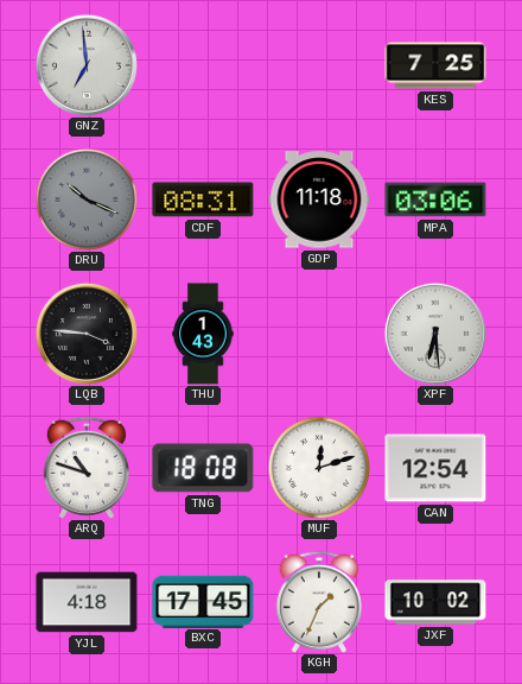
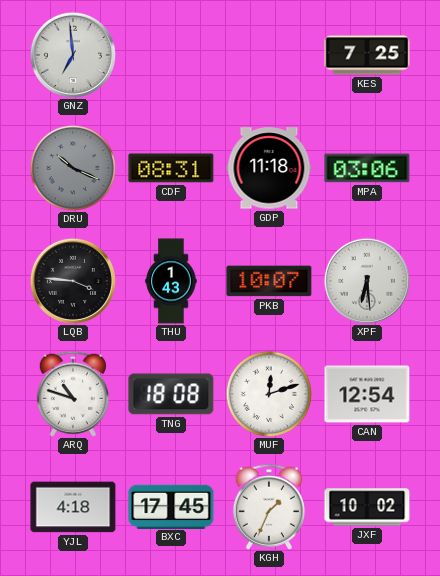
PKB: none -> 10:07 (269, 281)
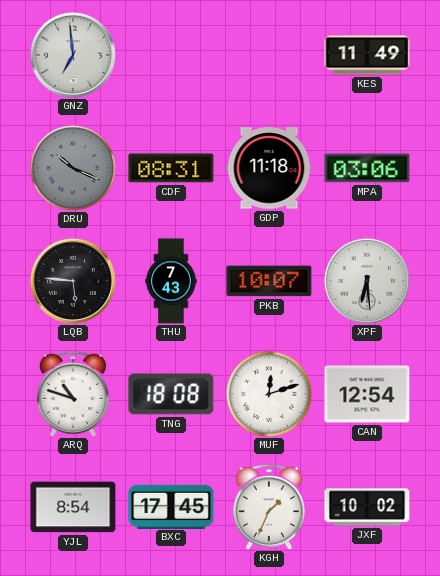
KES: 7:25 -> 11:49 (367, 55)
LQB: 3:46 -> 5:46 (73, 281)
THU: 1:43 -> 7:43 (171, 281)
YJL: 4:18 -> 8:54 (73, 507)
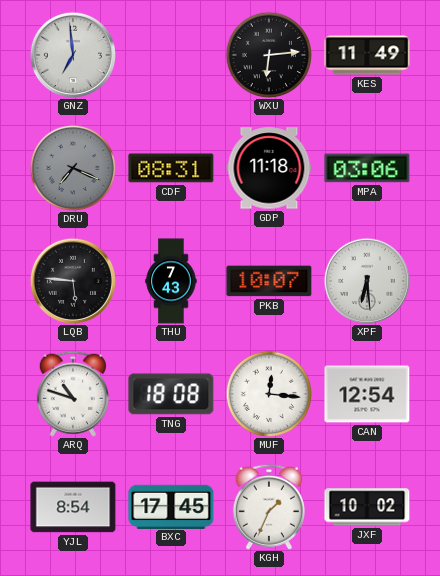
WXU: none -> 6:14 (268, 54)
DRU: 10:19 -> 7:19 (72, 167)
MUF: 12:12 -> 12:16 (268, 393)
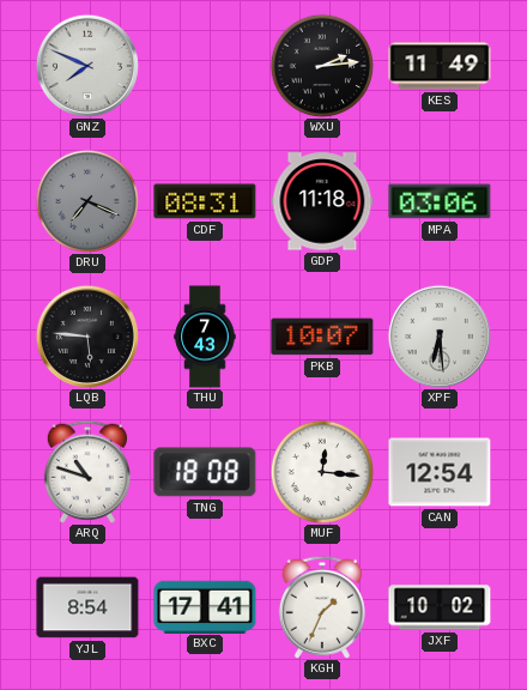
GNZ: 6:59 -> 7:49 (87, 66)
WXU: 6:14 -> 2:14 (321, 65)
BXC: 17:45 -> 17:41 (205, 606)
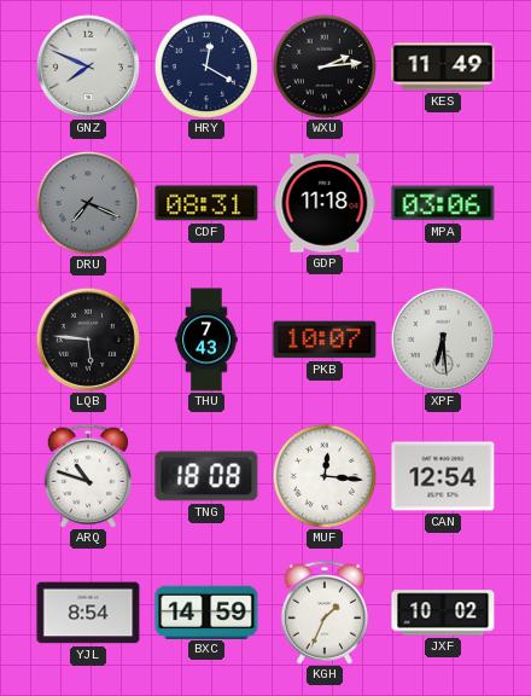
HRY: none -> 12:20 (205, 65)
BXC: 17:41 -> 14:59 (206, 611)
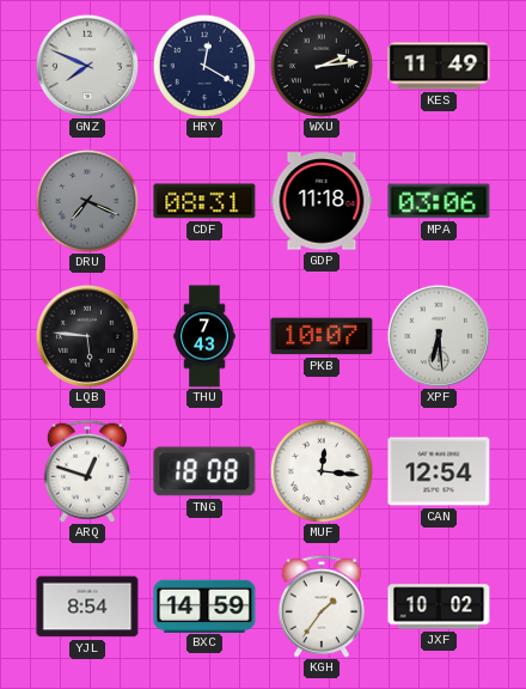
ARQ: 10:48 -> 12:48 (87, 471)
KGH: 1:34 -> 1:36 (322, 606)
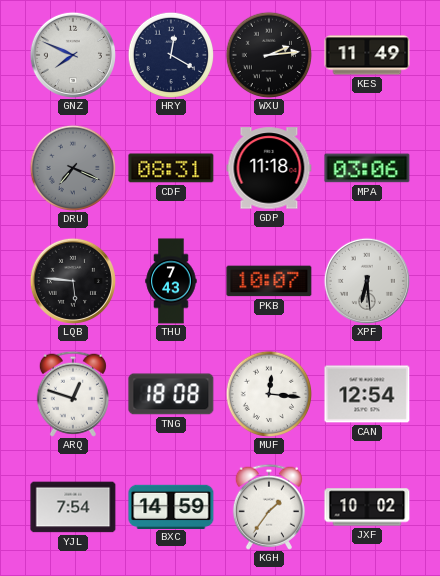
YJL: 8:54 -> 7:54 (73, 507)
